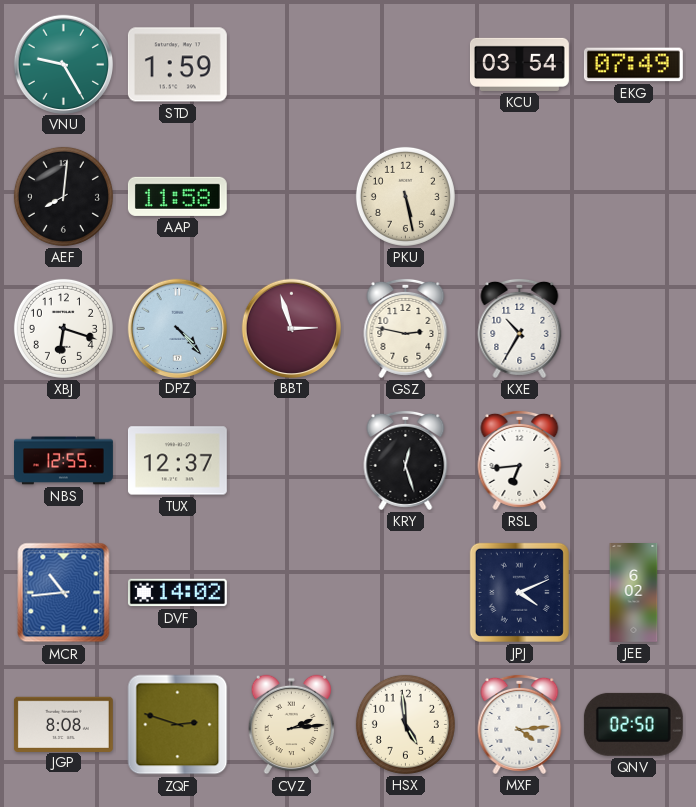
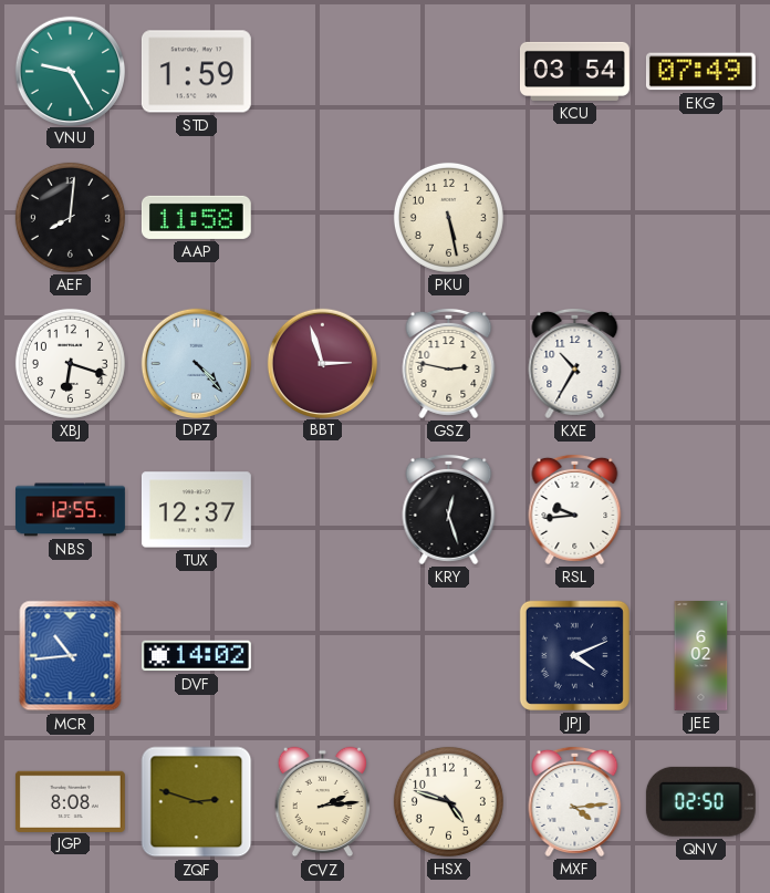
RSL: 6:44 -> 9:44 (575, 509)
HSX: 4:59 -> 4:48 (448, 801)
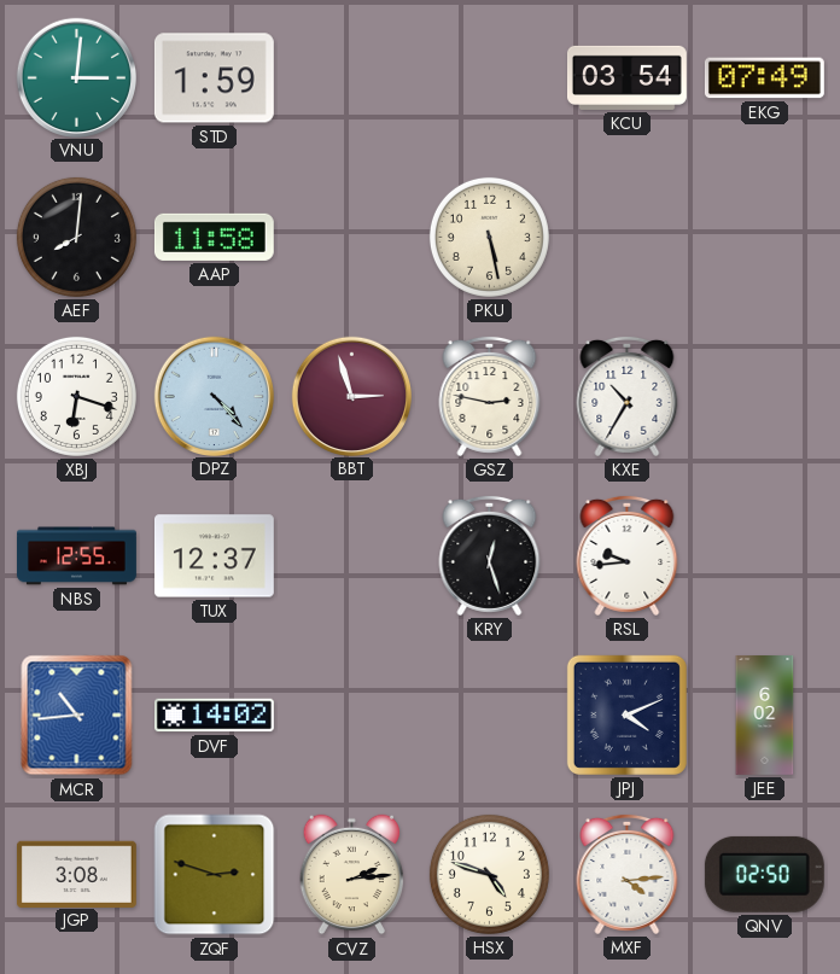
VNU: 9:25 -> 3:01 (76, 77)
JGP: 8:08 -> 3:08 (76, 874)
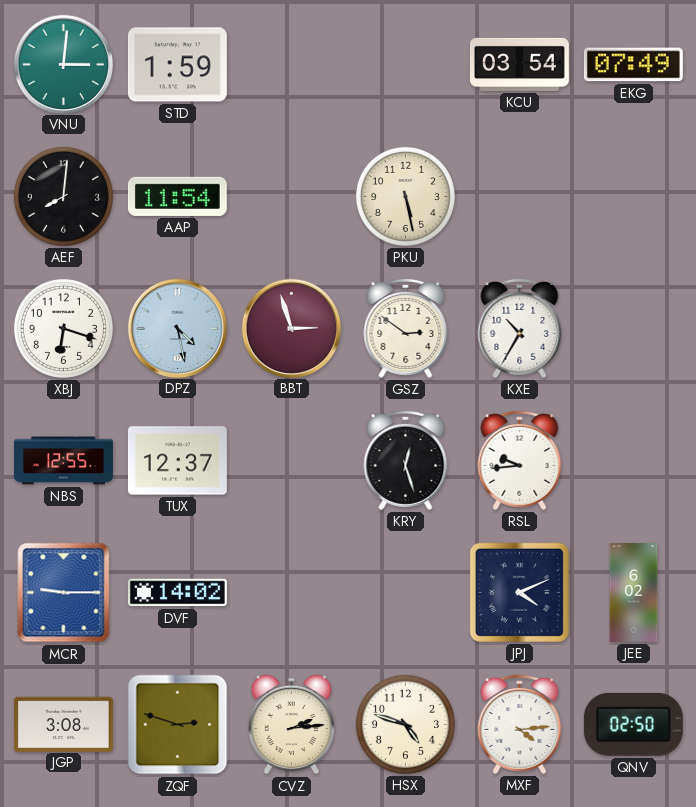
AAP: 11:58 -> 11:54 (177, 196)
DPZ: 4:23 -> 4:28 (177, 328)
GSZ: 2:47 -> 2:51 (406, 328)
MCR: 10:44 -> 9:15 (64, 593)
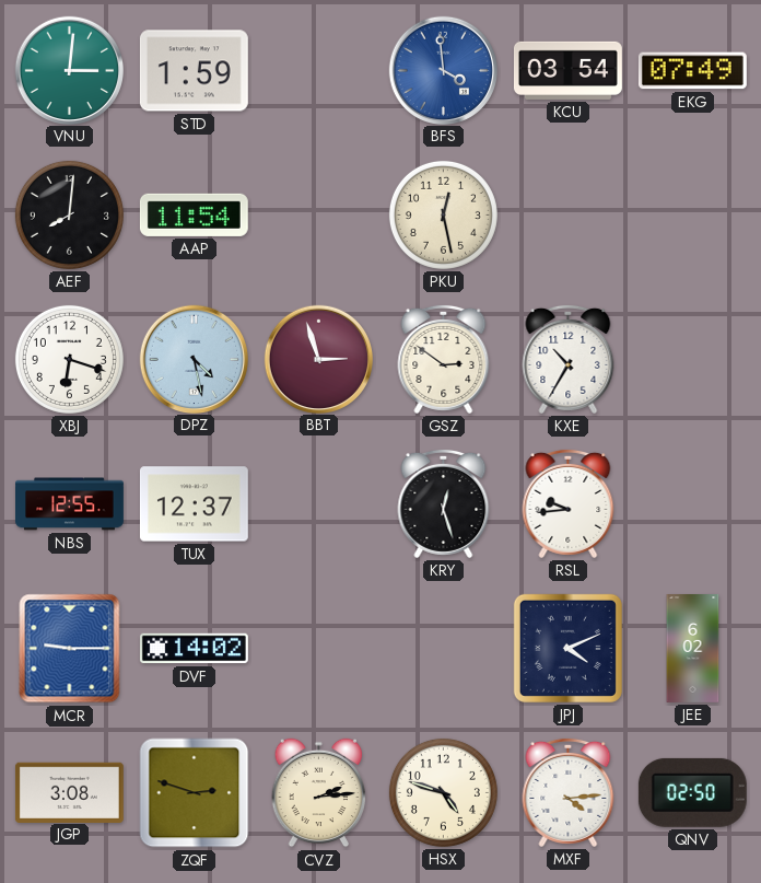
BFS: none -> 3:59 (443, 70)
PKU: 5:28 -> 12:28 (443, 214)
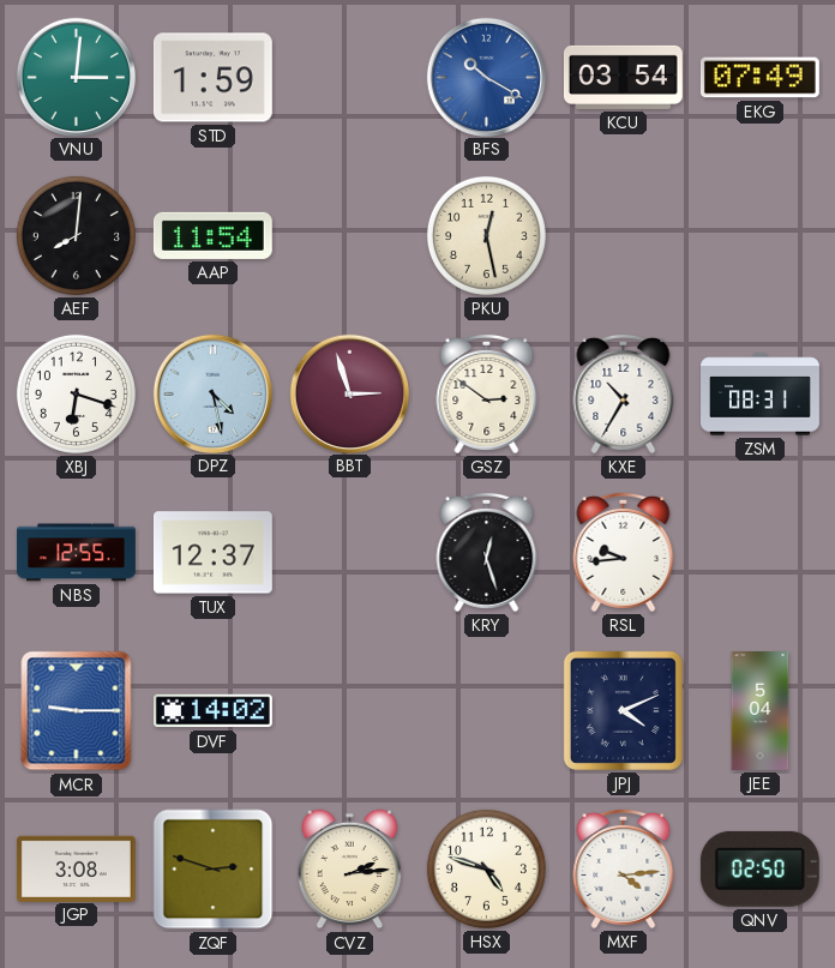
BFS: 3:59 -> 10:20 (486, 77)
ZSM: none -> 08:31 (761, 395)
JEE: 6:02 -> 5:04 (761, 711)
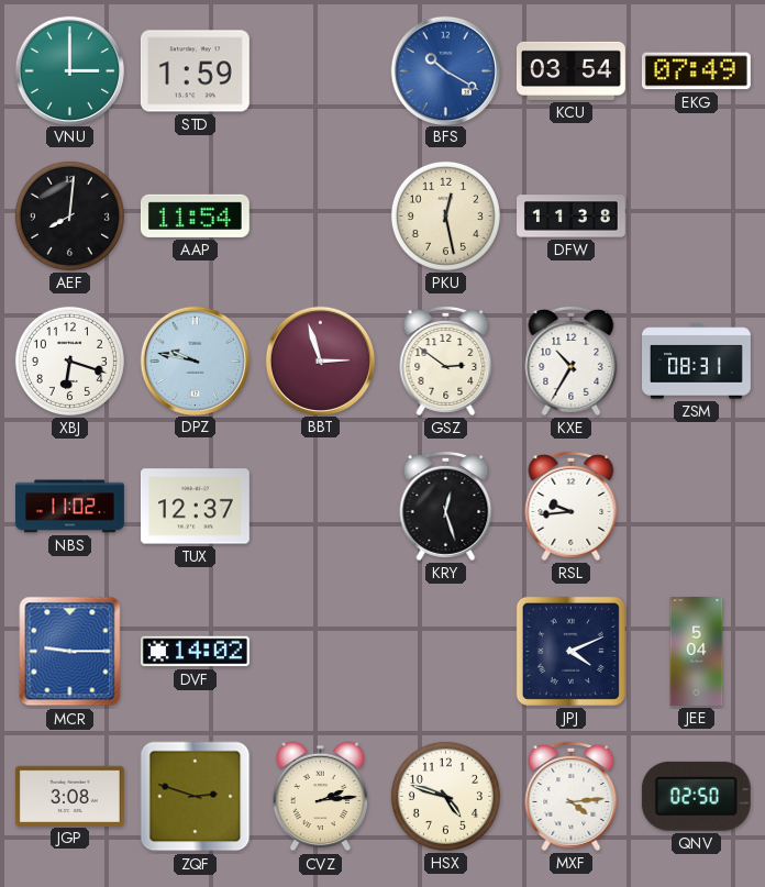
VNU: 3:01 -> 3:00 (69, 70)
DFW: none -> 11:38 (572, 217)
DPZ: 4:28 -> 9:47 (195, 361)
NBS: 12:55 -> 11:02 (70, 507)
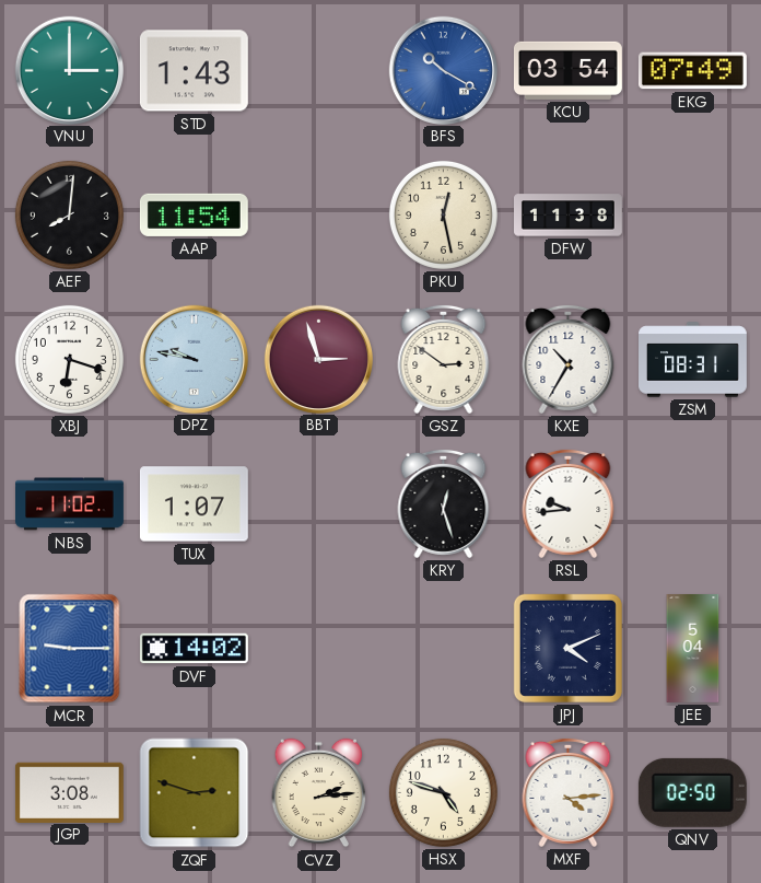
STD: 1:59 -> 1:43 (194, 71)
TUX: 12:37 -> 1:07 (194, 504)
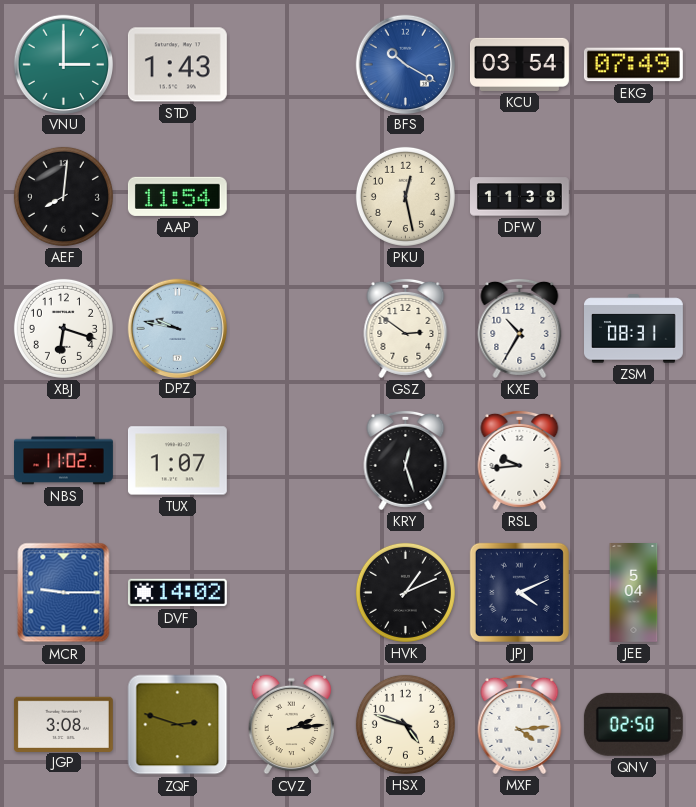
BBT: 2:57 -> none (318, 359)
HVK: none -> 1:11 (405, 592)
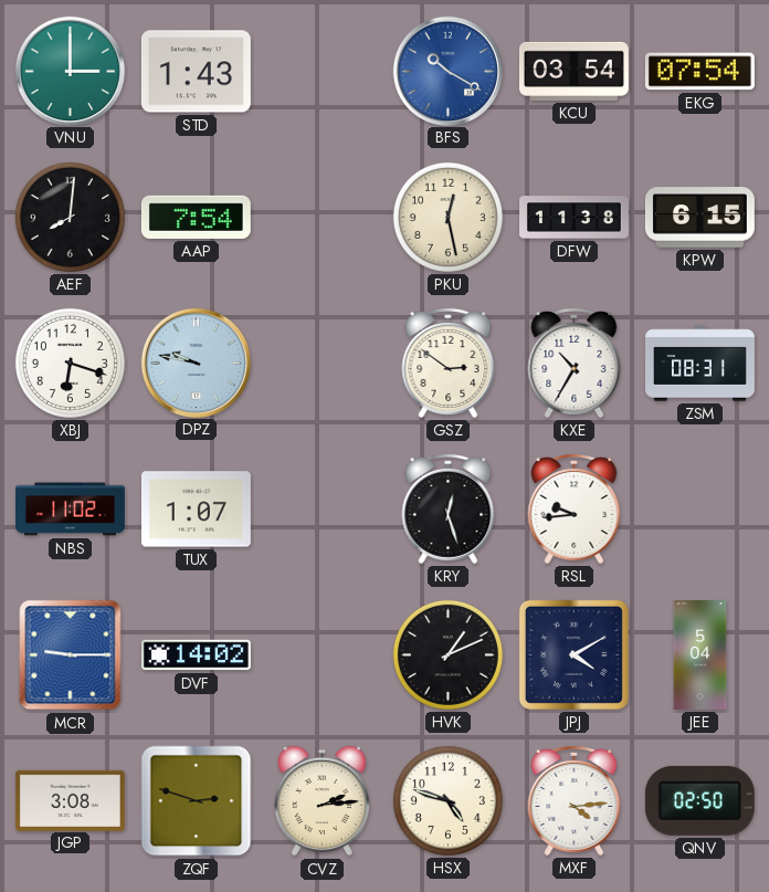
EKG: 07:49 -> 07:54 (699, 72)
AAP: 11:54 -> 7:54 (196, 217)
KPW: none -> 6:15 (699, 218)
JPJ: 4:11 -> 4:10 (573, 654)
